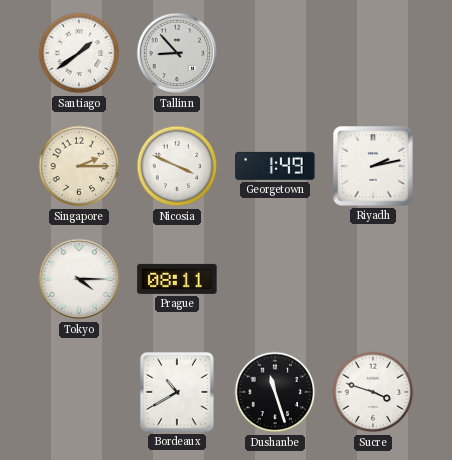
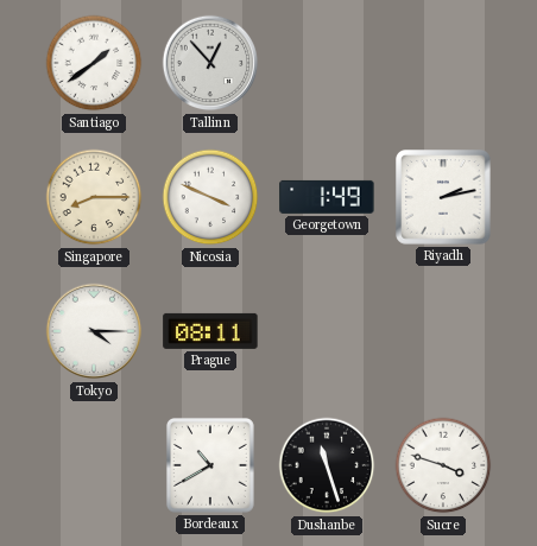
Tallinn: 8:53 -> 12:53 (210, 63)
Singapore: 2:15 -> 8:15 (94, 197)
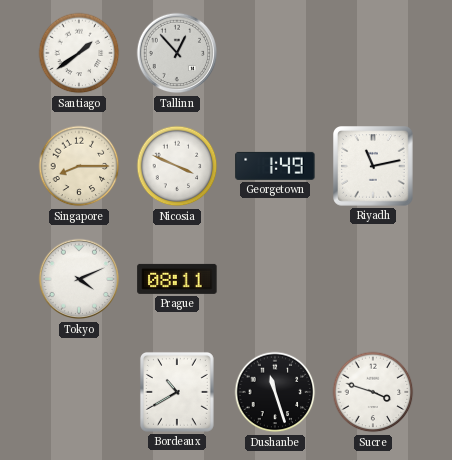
Riyadh: 2:13 -> 11:13 (374, 167)
Tokyo: 4:15 -> 4:11 (79, 279)
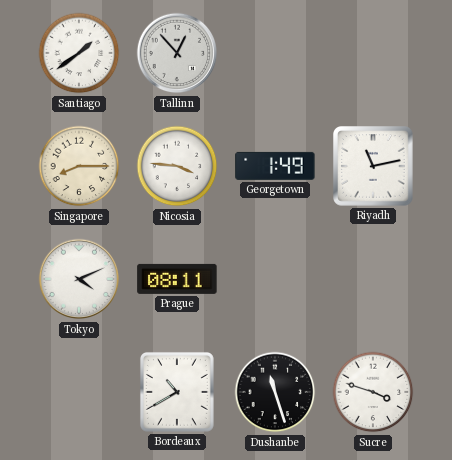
Nicosia: 3:49 -> 3:46 (177, 166)
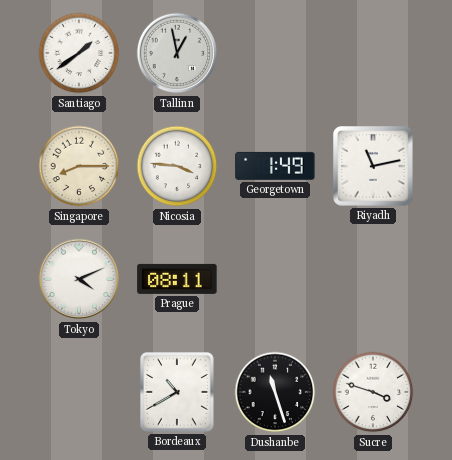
Tallinn: 12:53 -> 12:58 (177, 53)
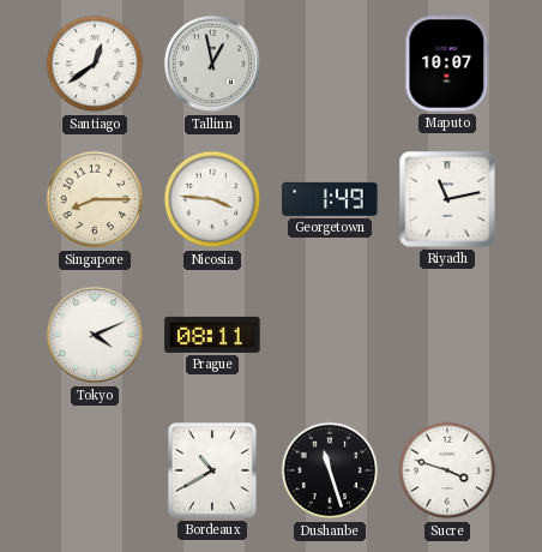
Santiago: 1:39 -> 12:39 (95, 64)
Maputo: none -> 10:07 (447, 64)
